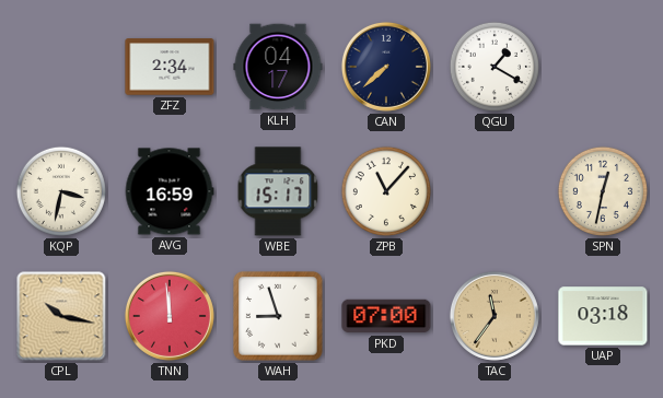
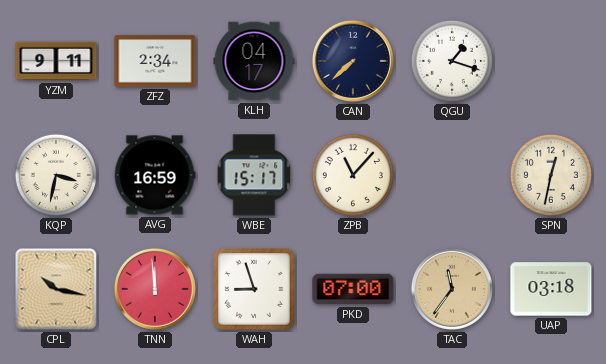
YZM: none -> 9:11 (56, 61)
QGU: 1:20 -> 1:18 (452, 61)
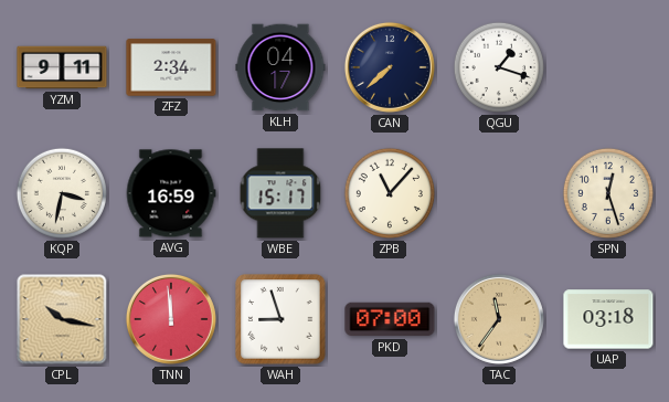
SPN: 12:32 -> 12:27 (608, 193)
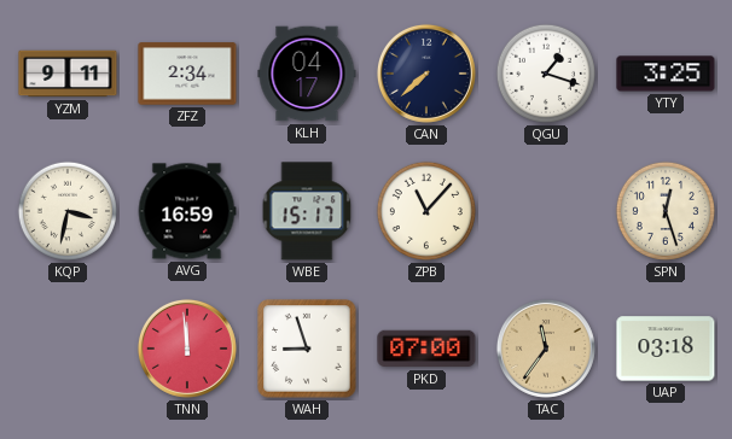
YTY: none -> 3:25 (666, 74)
CPL: 10:17 -> none (62, 319)
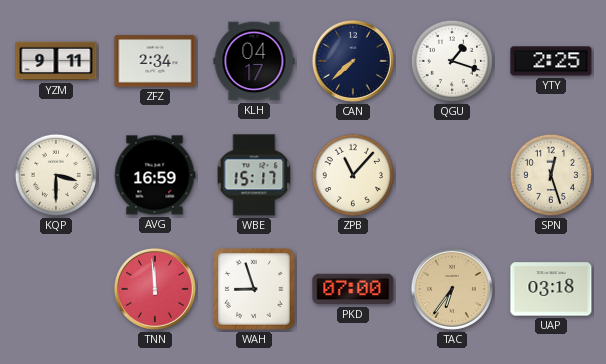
YTY: 3:25 -> 2:25 (551, 61)
KQP: 3:32 -> 3:30 (56, 175)
TAC: 11:36 -> 6:36 (452, 289)
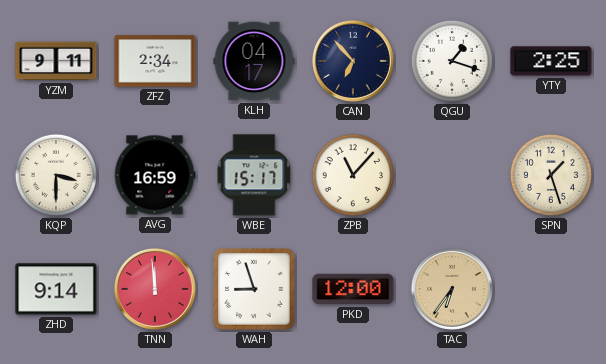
CAN: 7:38 -> 6:53 (353, 61)
SPN: 12:27 -> 1:27 (551, 175)
ZHD: none -> 9:14 (56, 289)
PKD: 07:00 -> 12:00 (353, 289)
UAP: 03:18 -> none (551, 289)
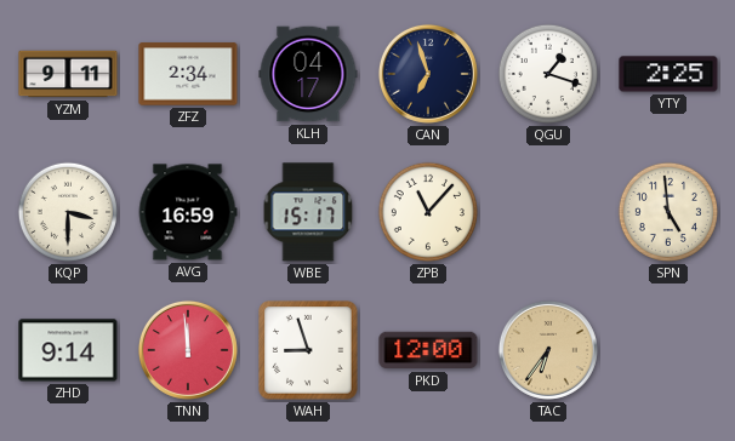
CAN: 6:53 -> 6:57 (428, 74)
SPN: 1:27 -> 4:59 (668, 212)
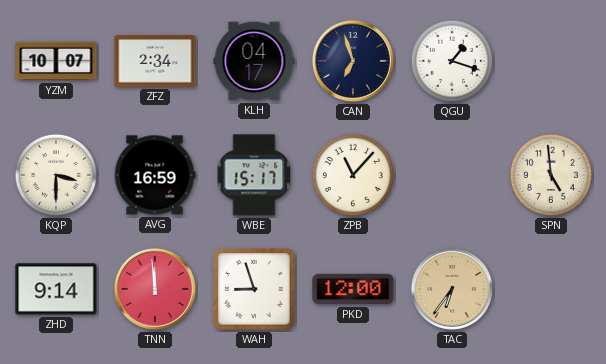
YZM: 9:11 -> 10:07 (56, 61)
YTY: 2:25 -> none (668, 74)
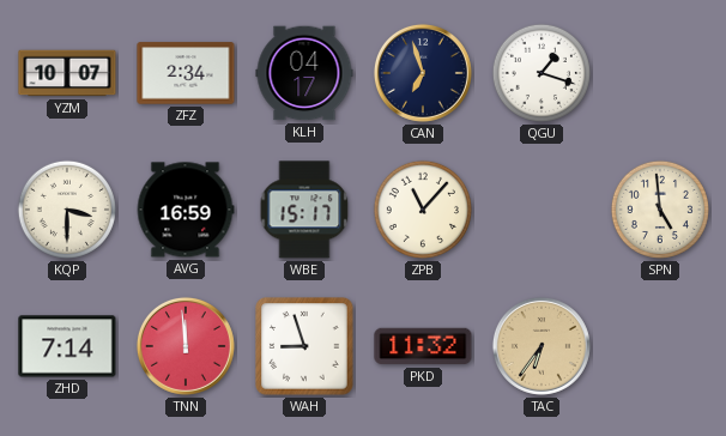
ZHD: 9:14 -> 7:14 (67, 346)
PKD: 12:00 -> 11:32 (423, 346)
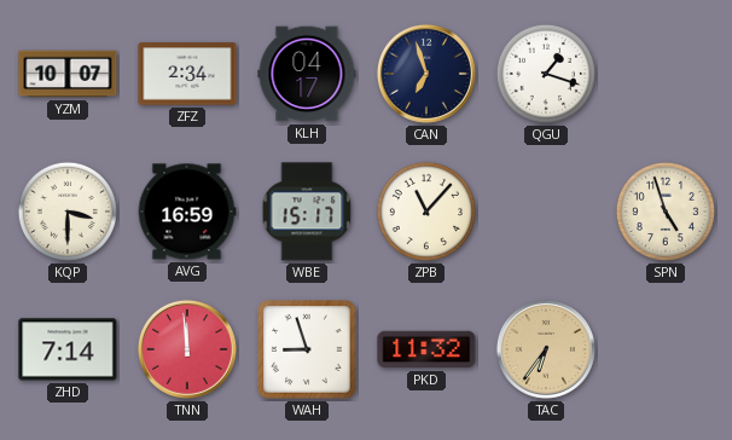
SPN: 4:59 -> 4:57 (666, 212)
